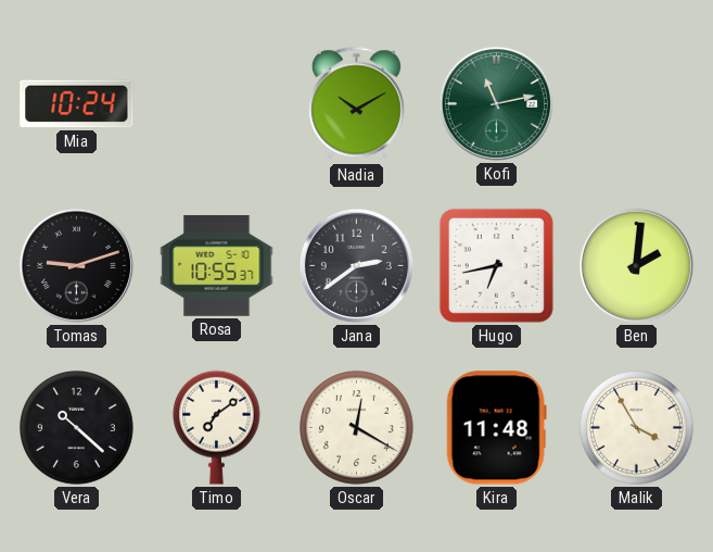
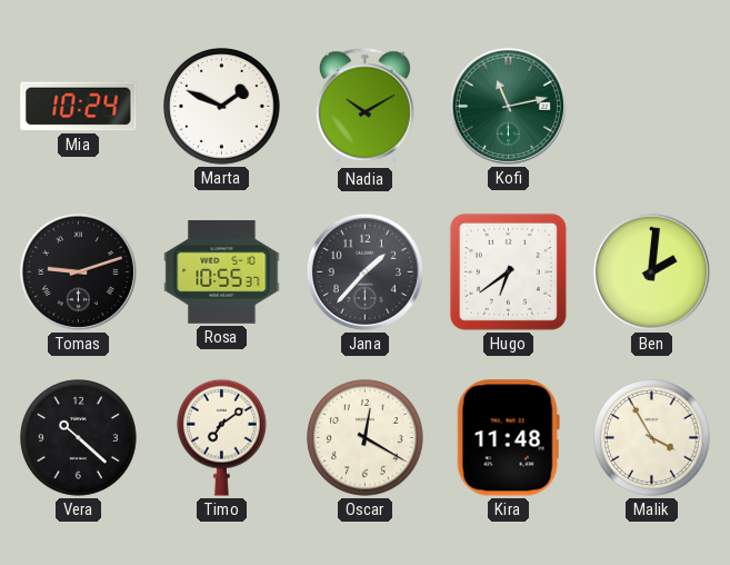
Marta: none -> 1:49 (222, 107)
Jana: 2:39 -> 1:37 (364, 271)
Hugo: 6:43 -> 6:39 (508, 271)
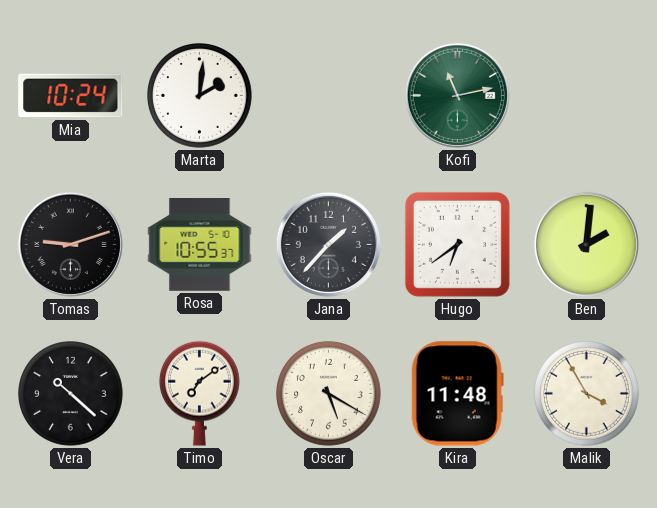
Marta: 1:49 -> 2:01 (200, 96)
Nadia: 10:10 -> none (364, 107)
Oscar: 12:20 -> 5:20 (329, 394)
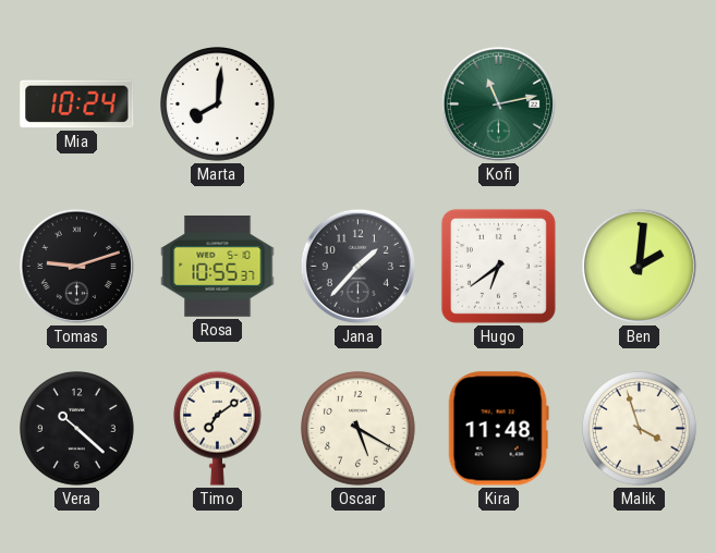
Marta: 2:01 -> 8:01 (218, 105)
Malik: 3:55 -> 3:57 (640, 429)
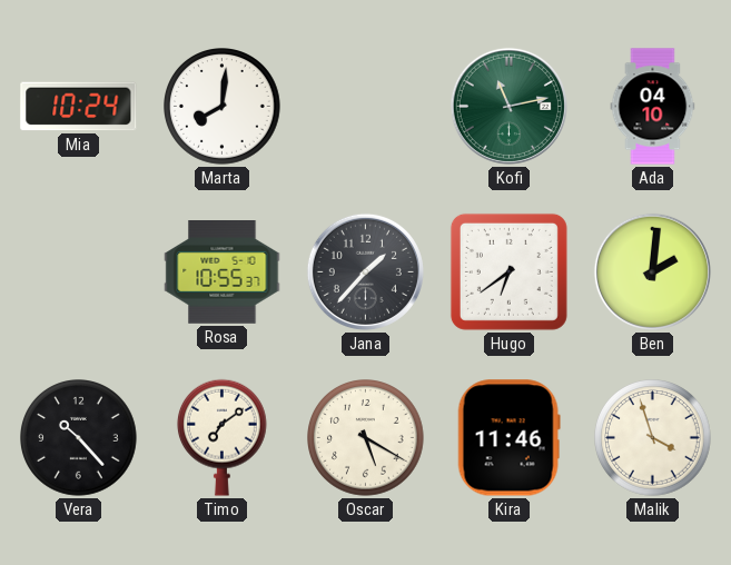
Ada: none -> 04:10 (653, 107)
Tomas: 9:12 -> none (76, 266)
Vera: 10:22 -> 10:23 (79, 438)
Kira: 11:48 -> 11:46 (508, 438)
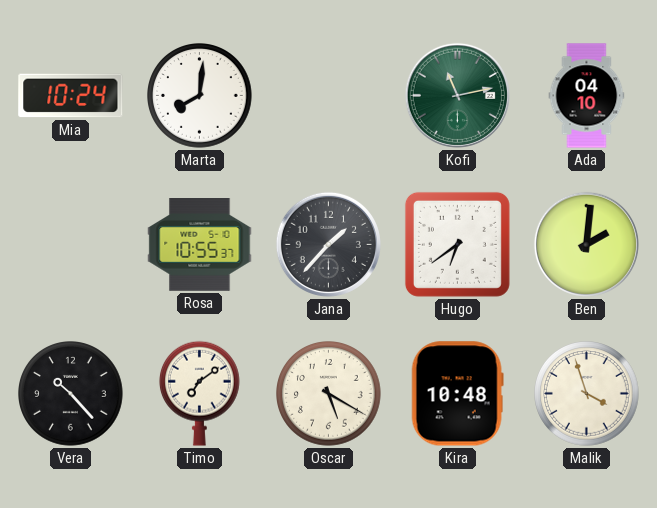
Kira: 11:46 -> 10:48 (457, 394)
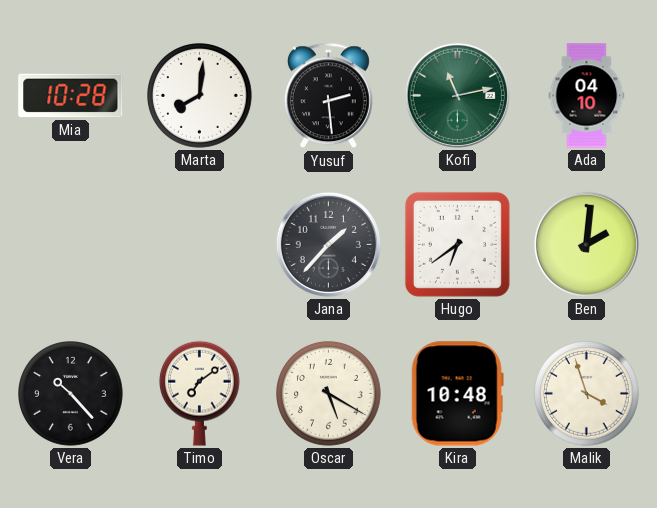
Mia: 10:24 -> 10:28 (71, 96)
Yusuf: none -> 2:29 (328, 96)
Rosa: 10:55 -> none (200, 245)
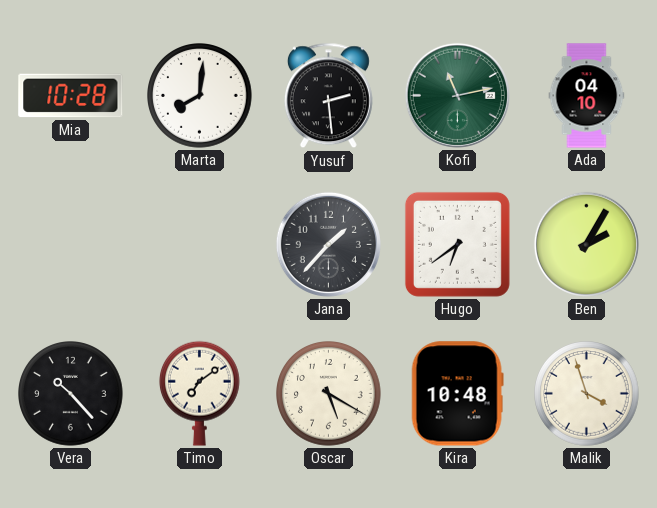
Ben: 2:01 -> 2:05 (586, 244)
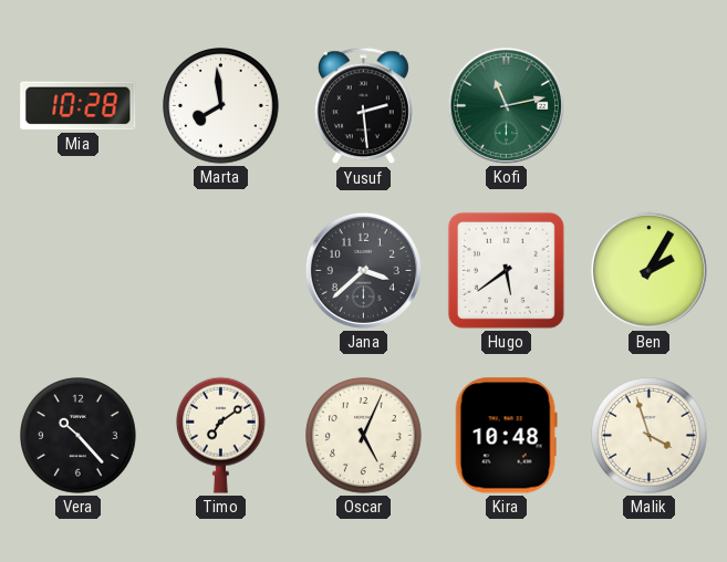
Marta: 8:01 -> 7:59 (221, 106)
Ada: 04:10 -> none (587, 96)
Jana: 1:37 -> 3:38 (363, 270)
Hugo: 6:39 -> 5:39 (506, 270)
Oscar: 5:20 -> 5:04 (364, 436)
